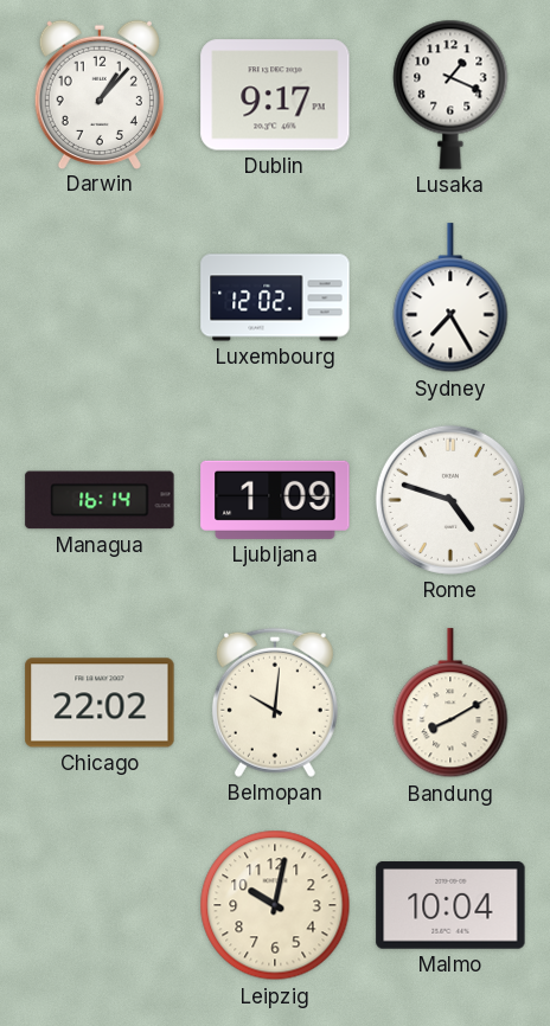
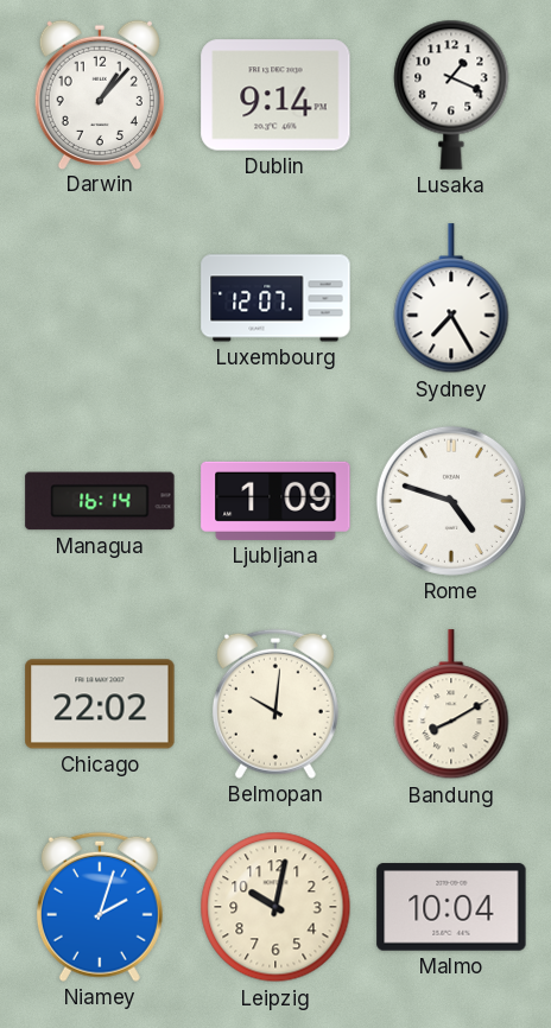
Dublin: 9:17 -> 9:14 (275, 95)
Luxembourg: 12:02 -> 12:07 (275, 298)
Niamey: none -> 2:03 (100, 907)
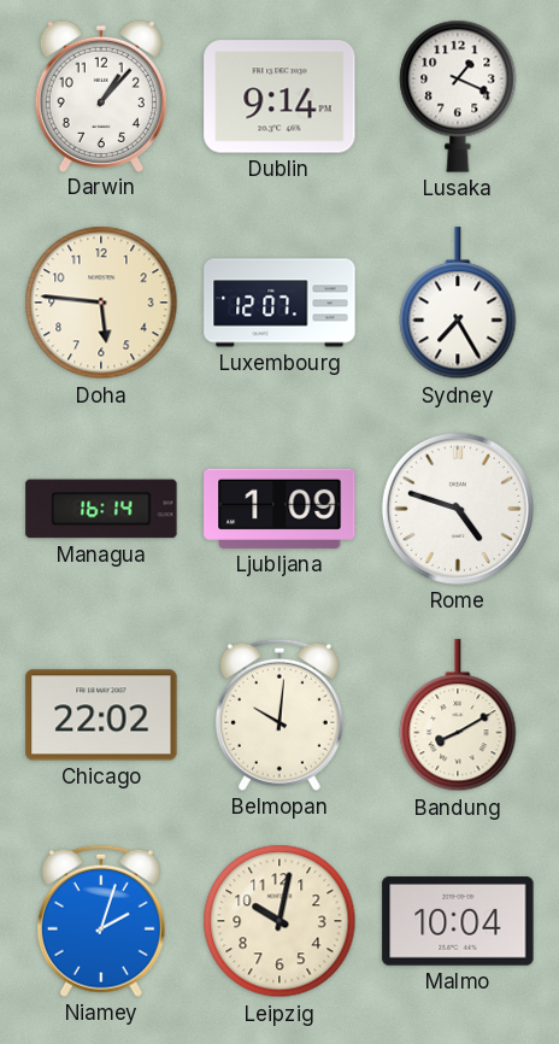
Doha: none -> 5:46 (101, 303)
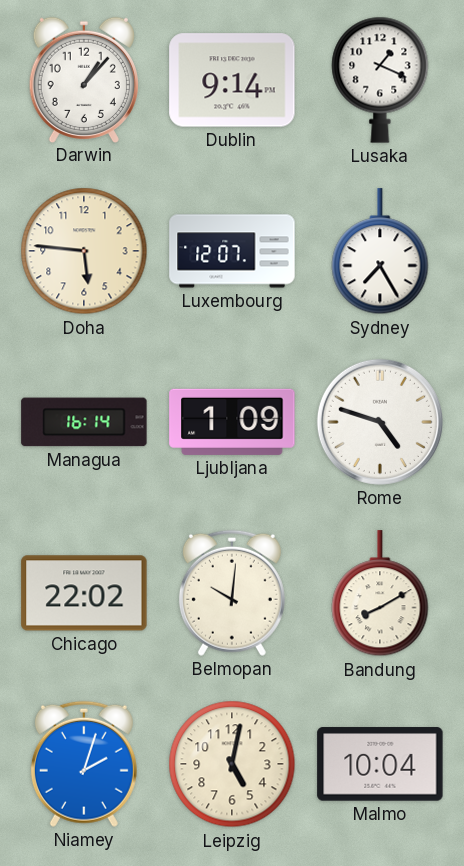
Leipzig: 10:02 -> 5:02 (232, 764)
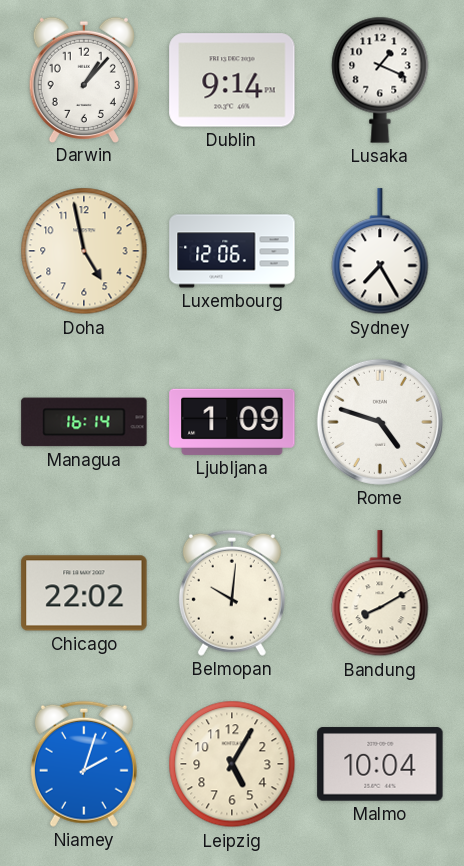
Doha: 5:46 -> 4:58 (84, 251)
Luxembourg: 12:07 -> 12:06 (232, 251)
Leipzig: 5:02 -> 5:05 (232, 764)
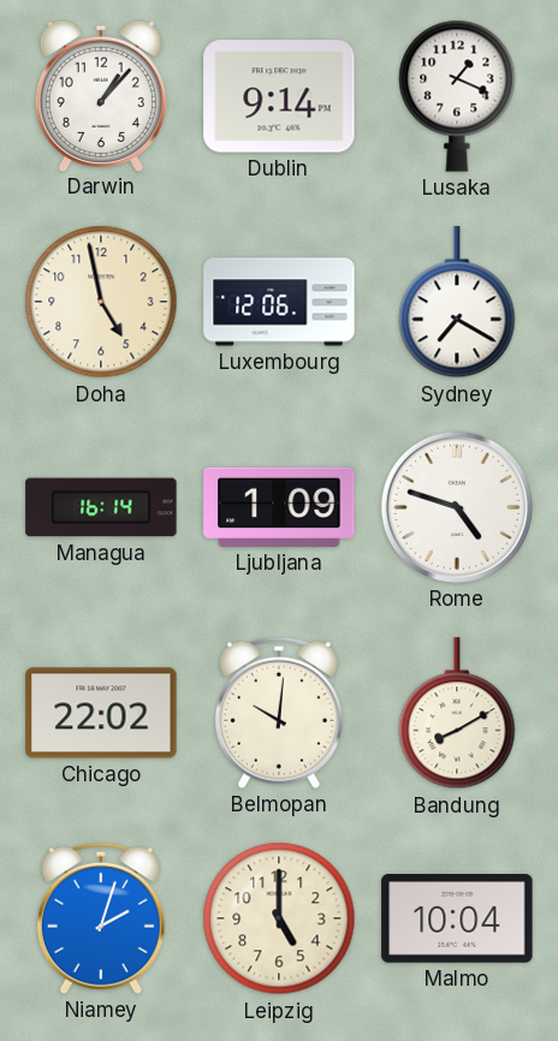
Sydney: 7:25 -> 7:20 (457, 303)
Leipzig: 5:05 -> 5:00 (279, 918)
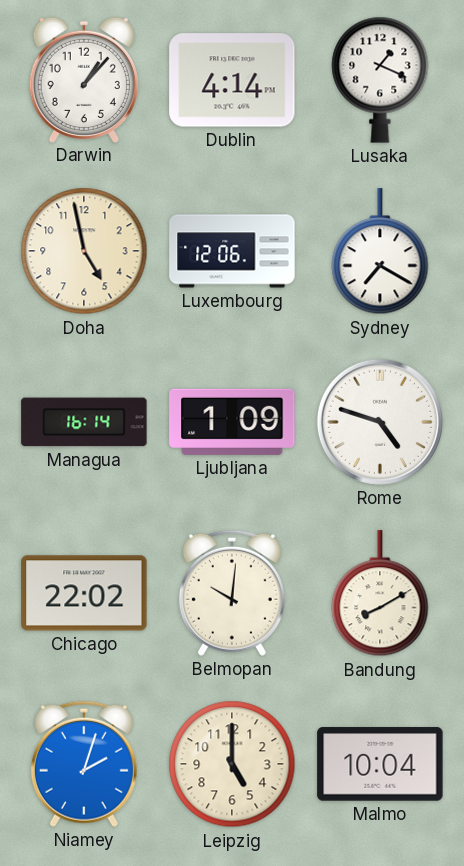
Dublin: 9:14 -> 4:14 (232, 80)
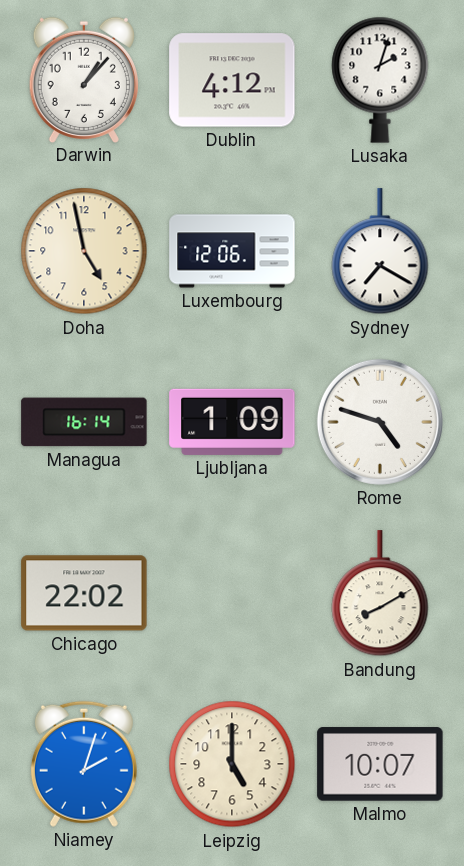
Dublin: 4:14 -> 4:12 (232, 80)
Lusaka: 1:19 -> 2:03 (380, 80)
Belmopan: 10:01 -> none (232, 593)
Malmo: 10:04 -> 10:07 (380, 764)
